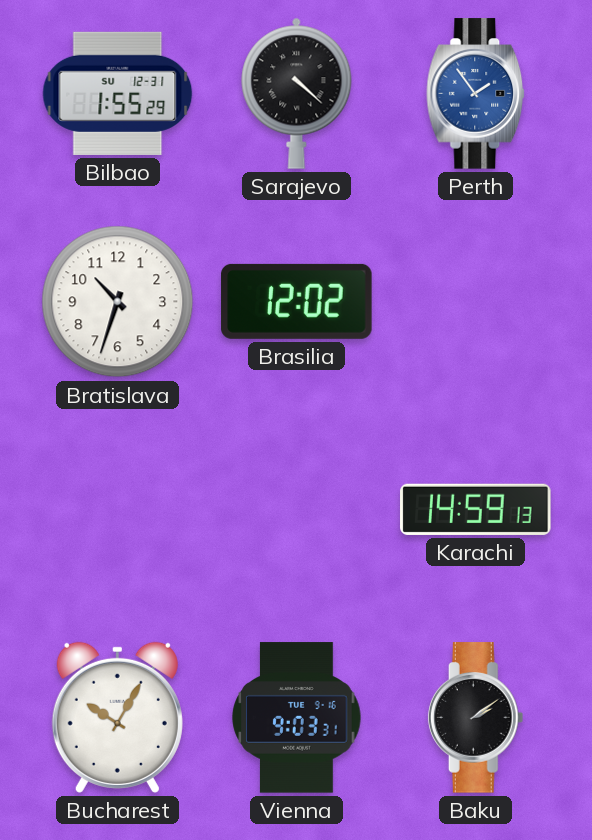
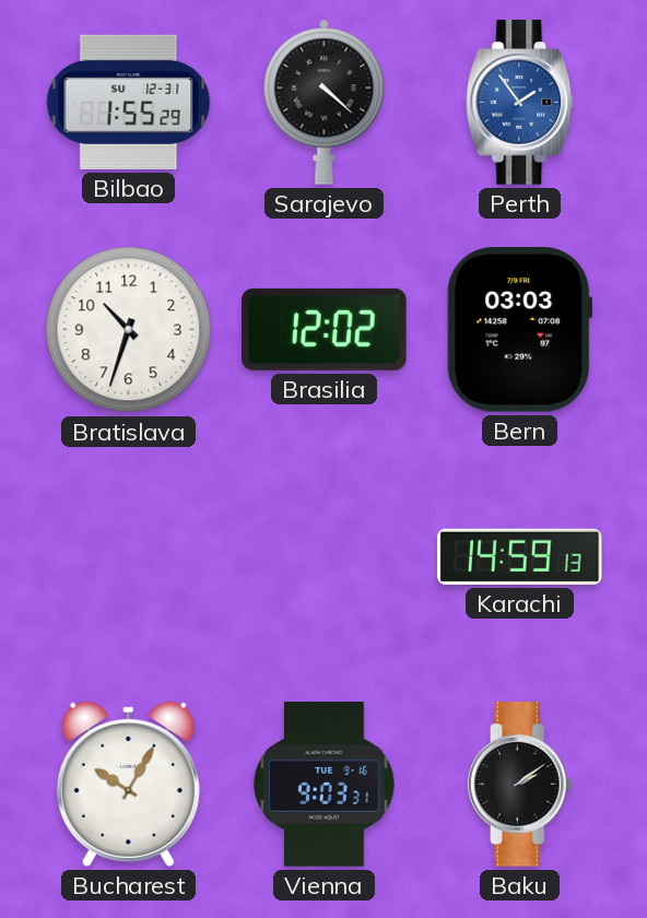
Bern: none -> 03:03 (520, 330)
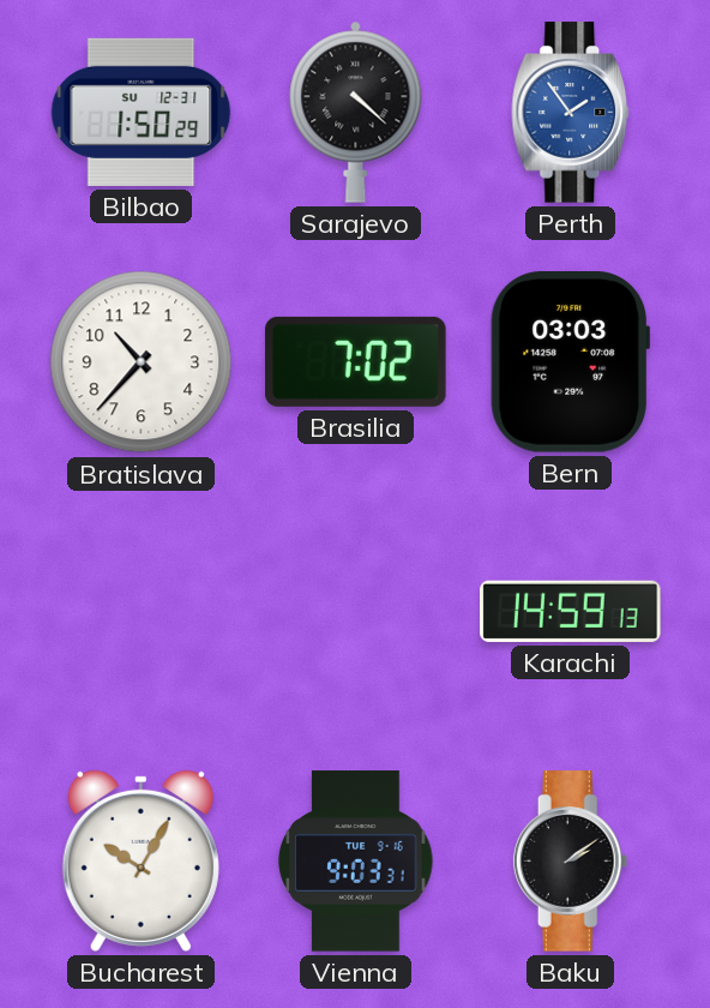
Bilbao: 1:55 -> 1:50 (142, 112)
Bratislava: 10:33 -> 10:37 (142, 362)
Brasilia: 12:02 -> 7:02 (356, 361)
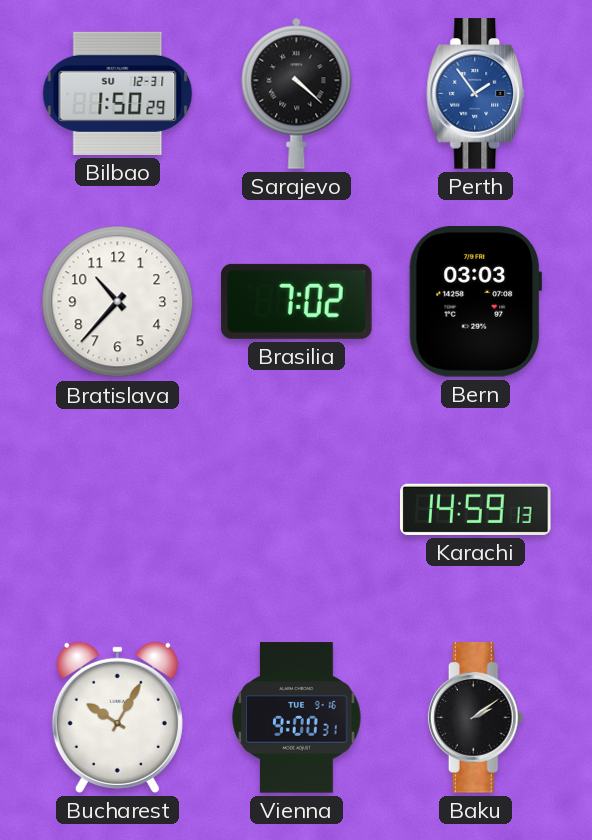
Vienna: 9:03 -> 9:00 (297, 718)
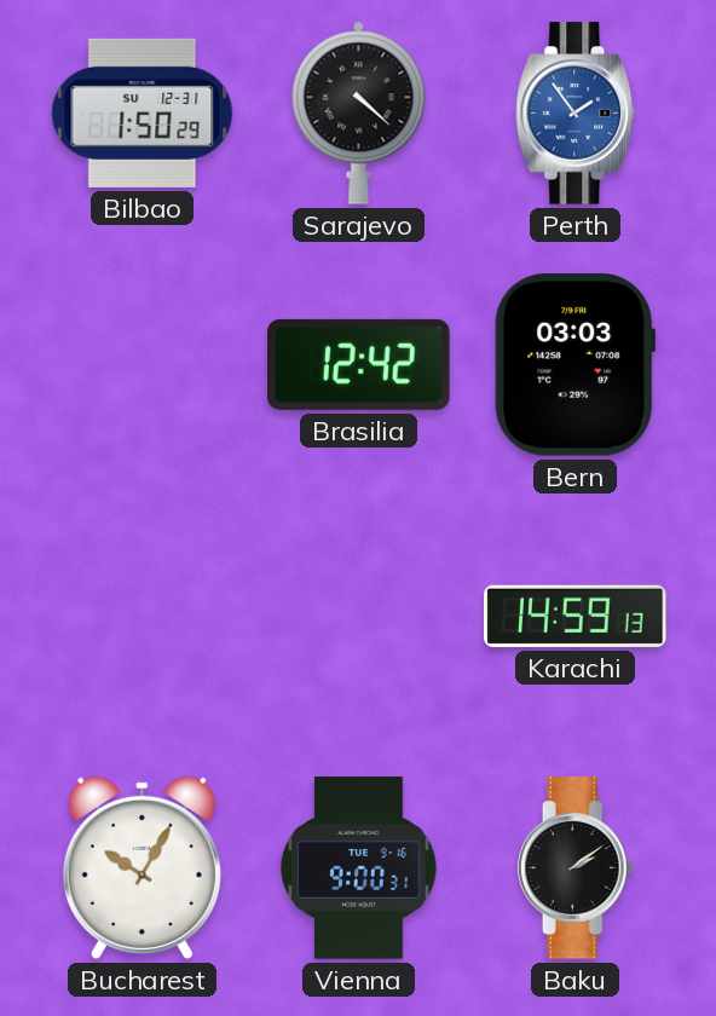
Bratislava: 10:37 -> none (118, 302)
Brasilia: 7:02 -> 12:42 (359, 364)
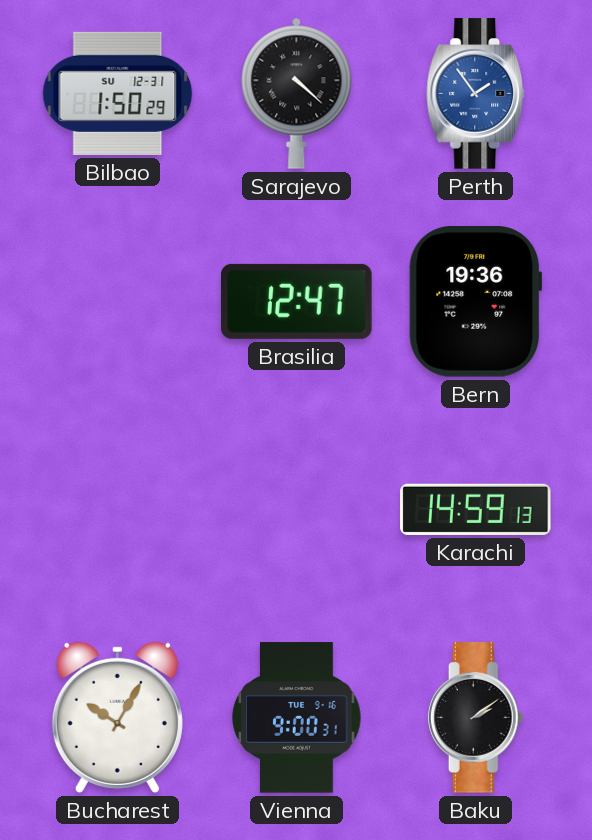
Brasilia: 12:42 -> 12:47 (297, 301)
Bern: 03:03 -> 19:36 (476, 302)
